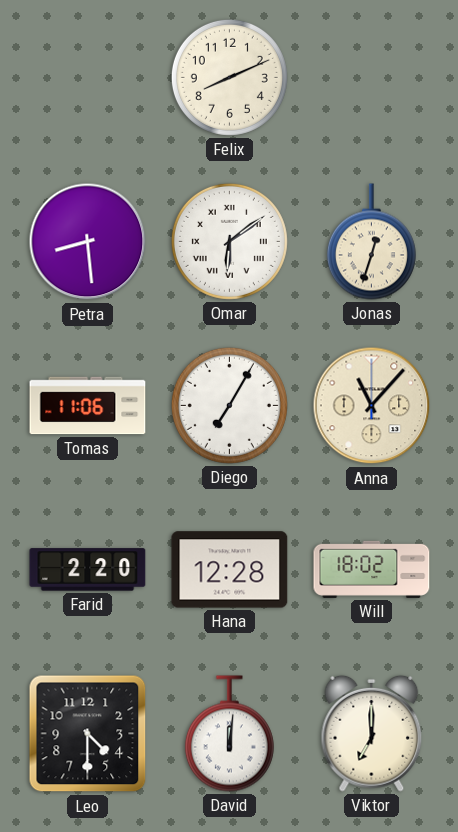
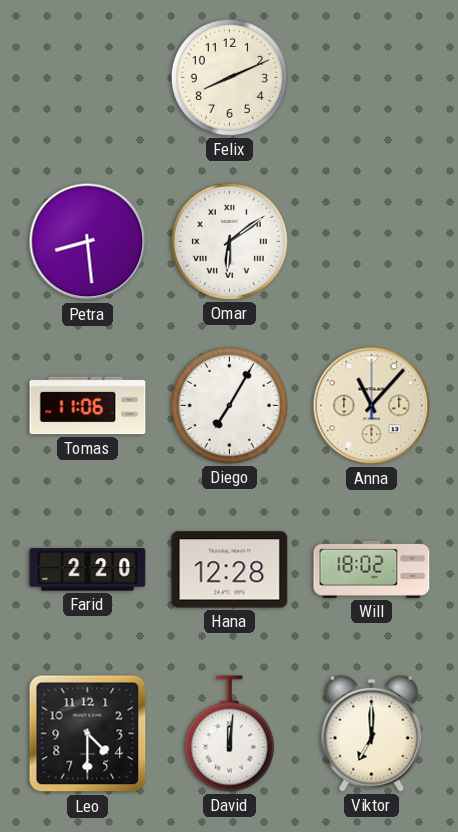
Jonas: 12:33 -> none (371, 242)
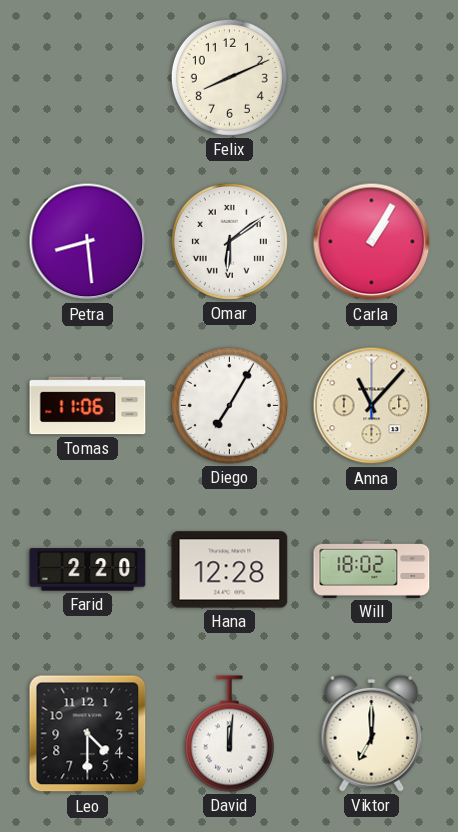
Carla: none -> 1:05 (372, 242)
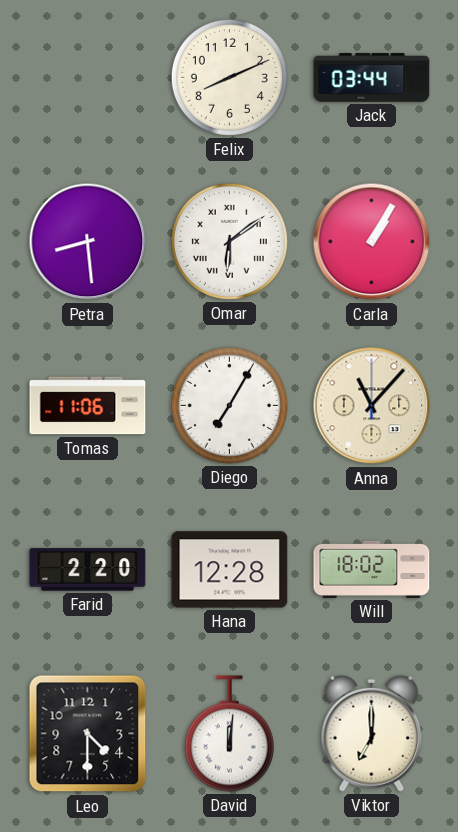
Jack: none -> 03:44 (372, 78)
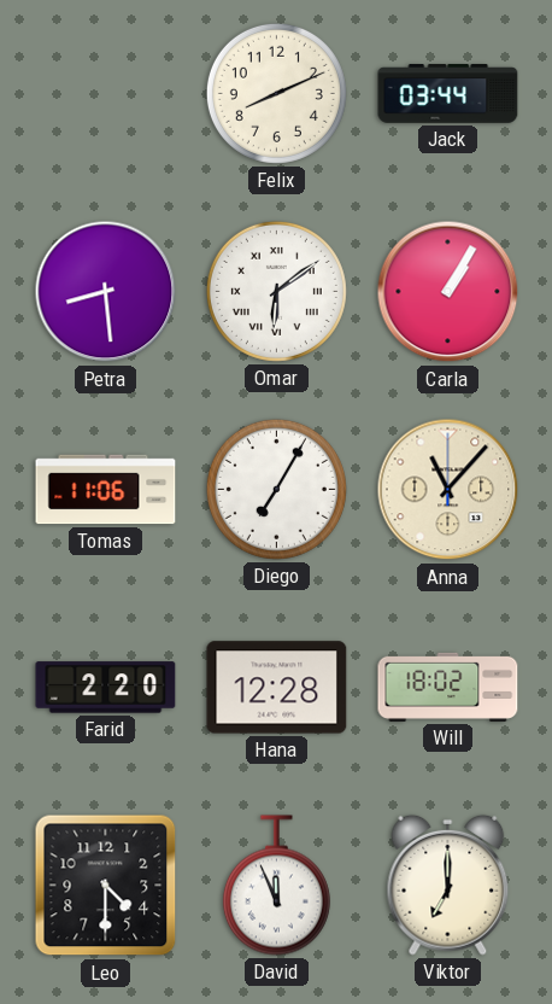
David: 12:01 -> 11:56 (276, 886)
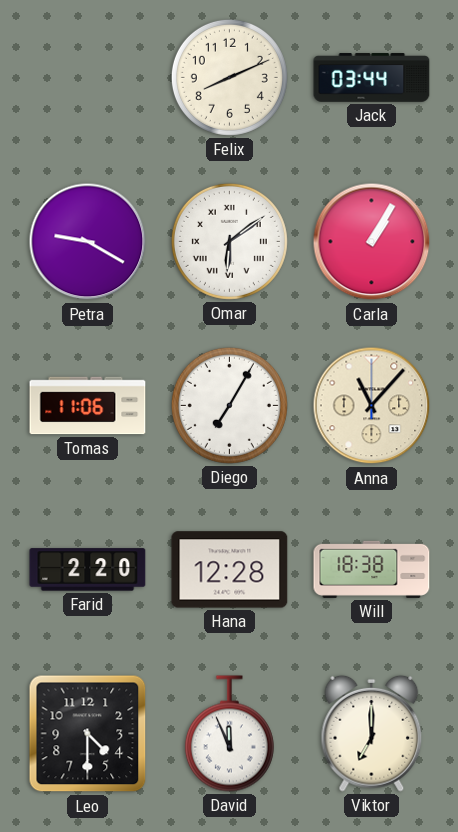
Petra: 8:29 -> 9:20 (88, 242)
Will: 18:02 -> 18:38 (372, 569)
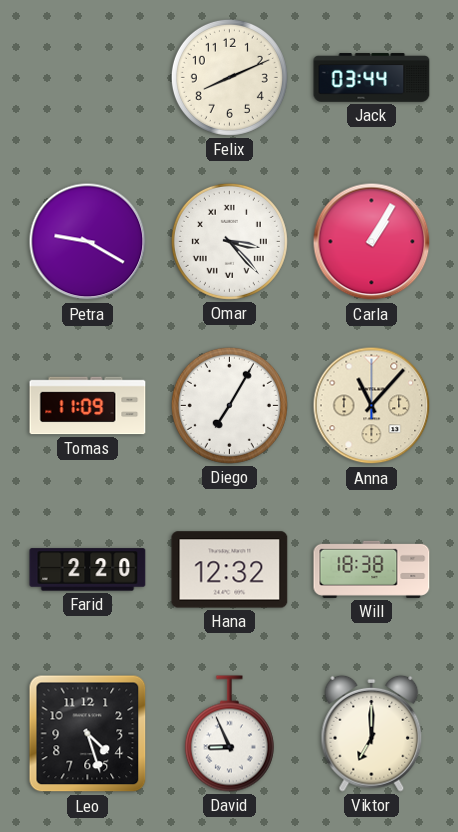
Omar: 6:09 -> 3:23 (229, 241)
Tomas: 11:06 -> 11:09 (88, 406)
Hana: 12:28 -> 12:32 (230, 570)
Leo: 4:30 -> 4:27 (88, 734)
David: 11:56 -> 8:56 (229, 734)
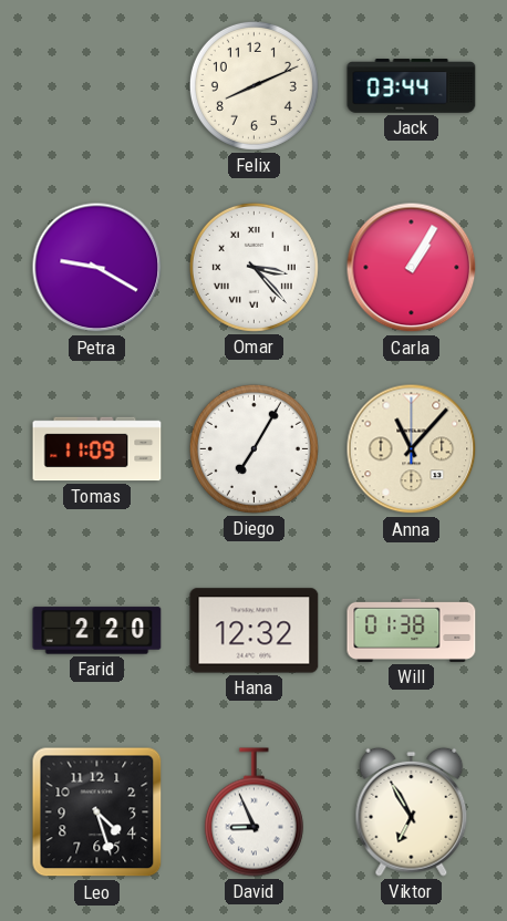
Will: 18:38 -> 01:38 (412, 630)
Viktor: 7:00 -> 6:55 (412, 811)
